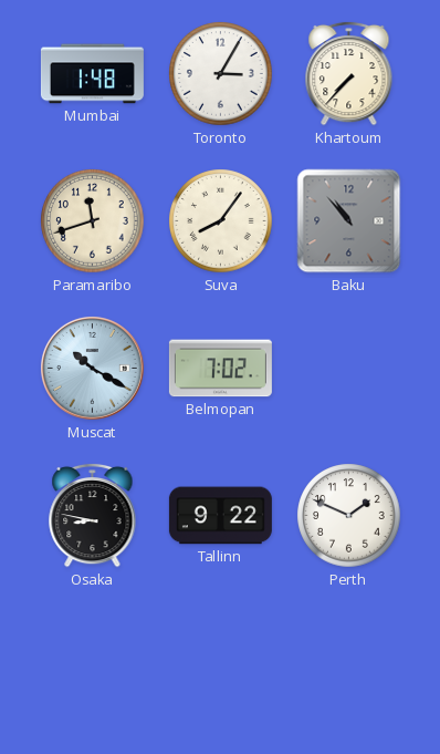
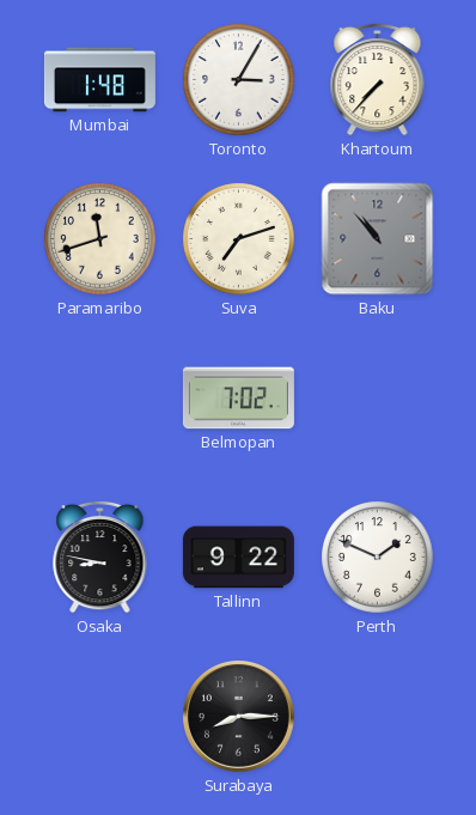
Suva: 8:06 -> 7:12 (239, 239)
Muscat: 10:20 -> none (93, 369)
Surabaya: none -> 8:15 (239, 717)
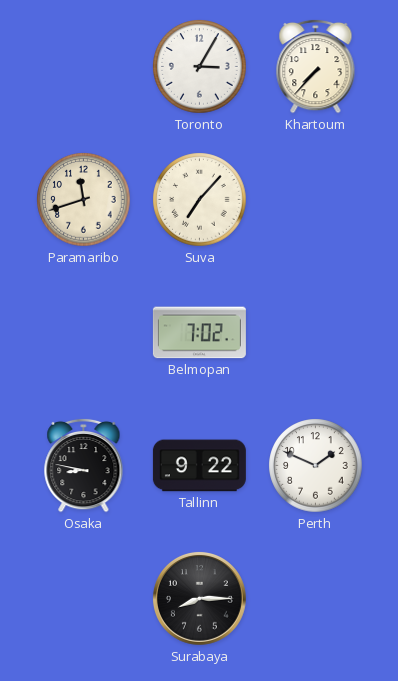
Mumbai: 1:48 -> none (99, 80)
Suva: 7:12 -> 7:07 (200, 200)
Baku: 10:53 -> none (378, 239)
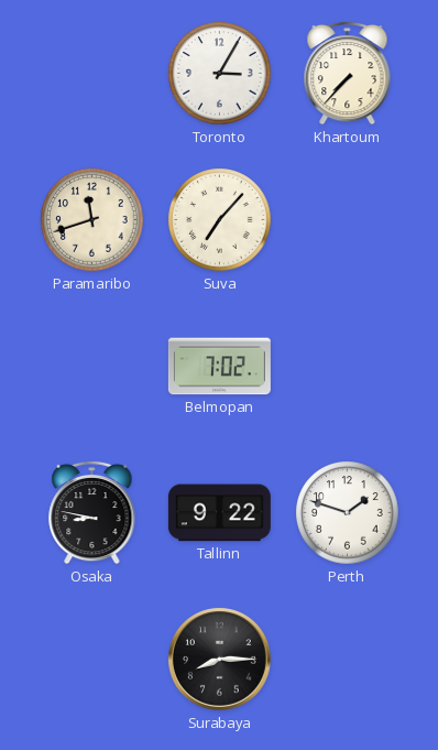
Perth: 1:49 -> 1:48 (348, 513)
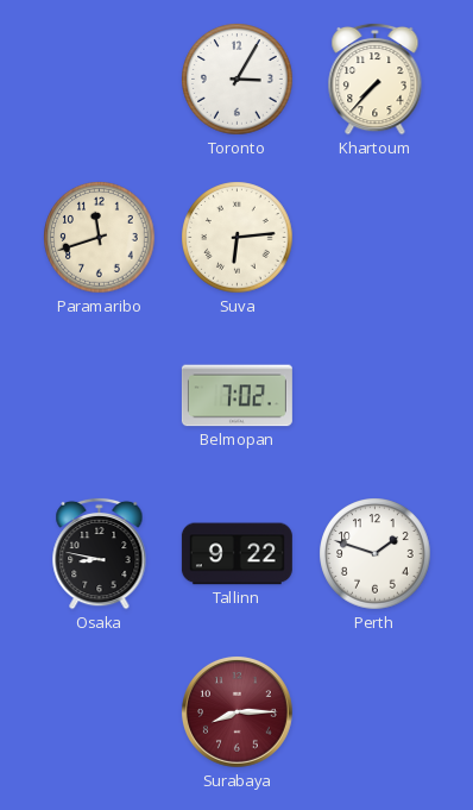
Suva: 7:07 -> 6:14 (238, 238)
Surabaya dial: black -> burgundy (238, 712)
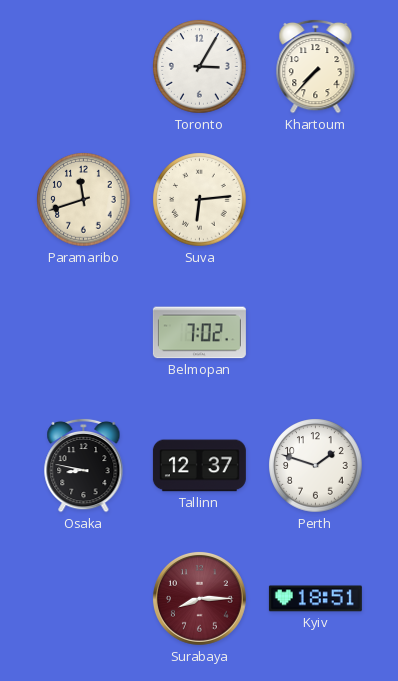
Tallinn: 9:22 -> 12:37 (199, 466)
Kyiv: none -> 18:51 (315, 599)
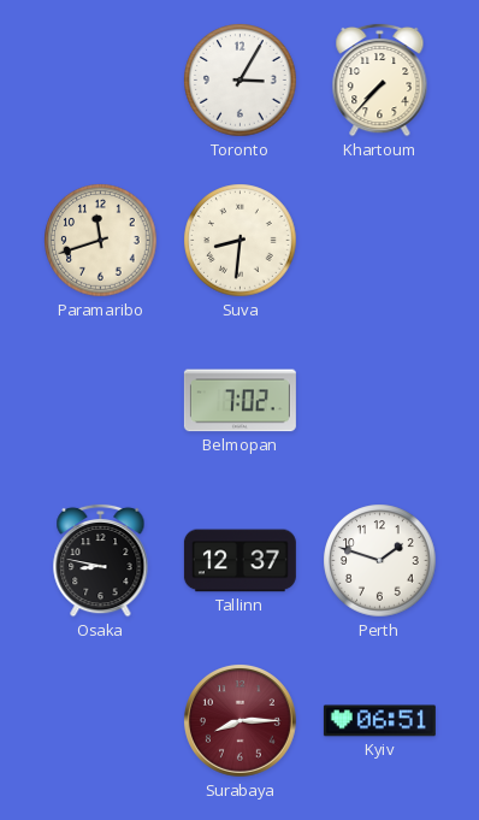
Suva: 6:14 -> 8:31 (241, 241)
Kyiv: 18:51 -> 06:51 (379, 721)
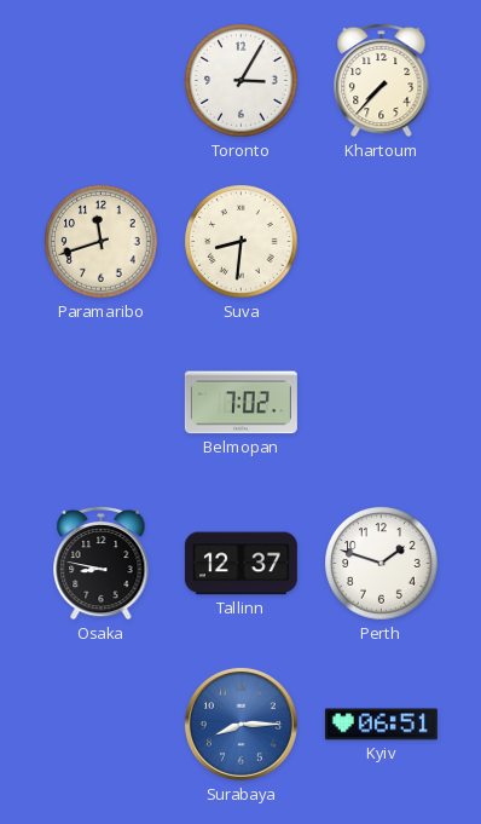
Surabaya dial: burgundy -> blue (242, 725)
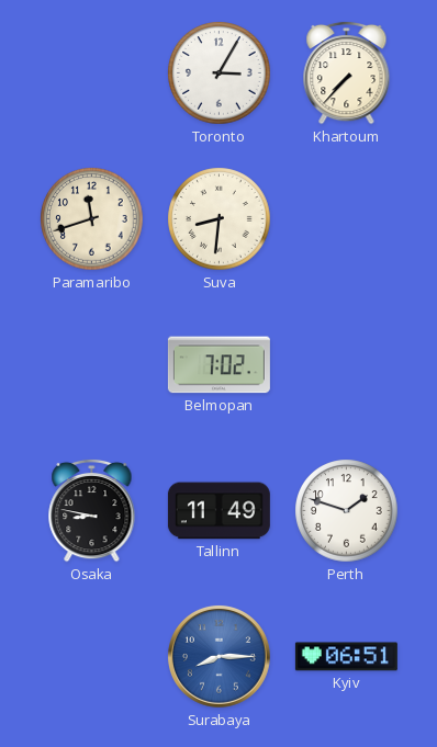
Tallinn: 12:37 -> 11:49 (218, 511)
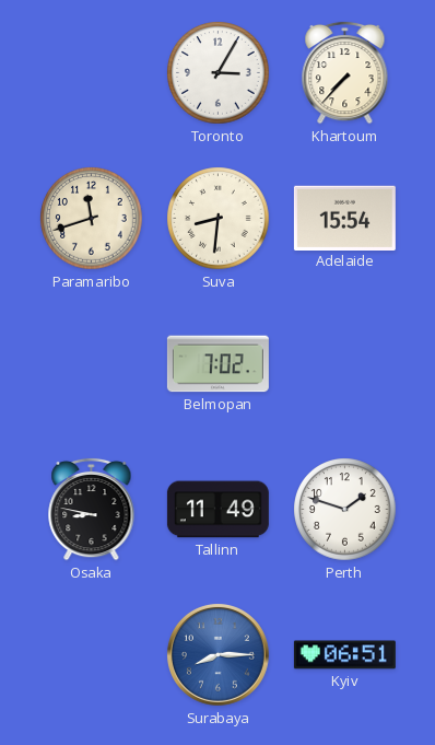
Adelaide: none -> 15:54 (344, 218)
